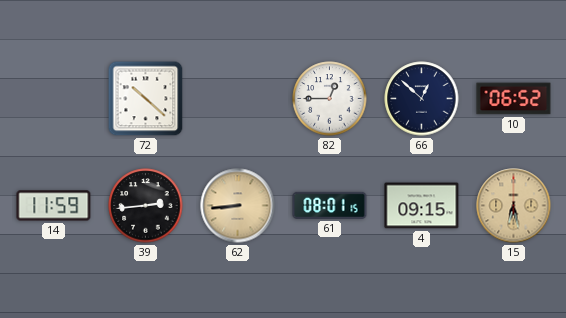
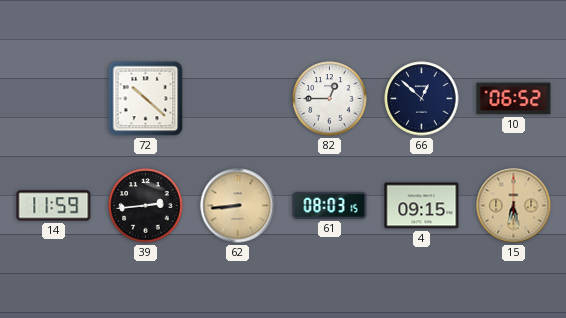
61: 08:01 -> 08:03 (330, 205)
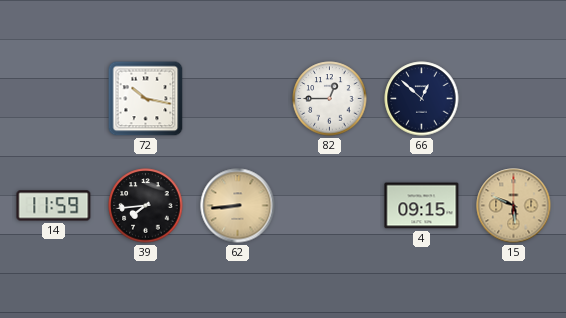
72: 10:22 -> 10:17 (146, 99)
10: 06:52 -> none (514, 99)
39: 2:44 -> 7:44 (146, 206)
61: 08:03 -> none (330, 205)
15: 6:28 -> 5:49 (514, 206)
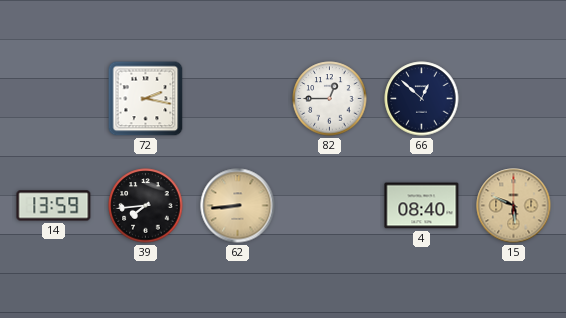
72: 10:17 -> 2:17 (146, 99)
14: 11:59 -> 13:59 (54, 206)
4: 09:15 -> 08:40 (422, 206)
